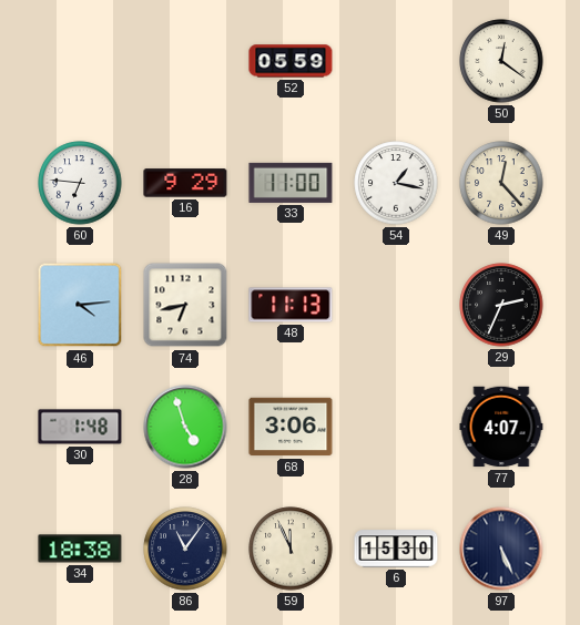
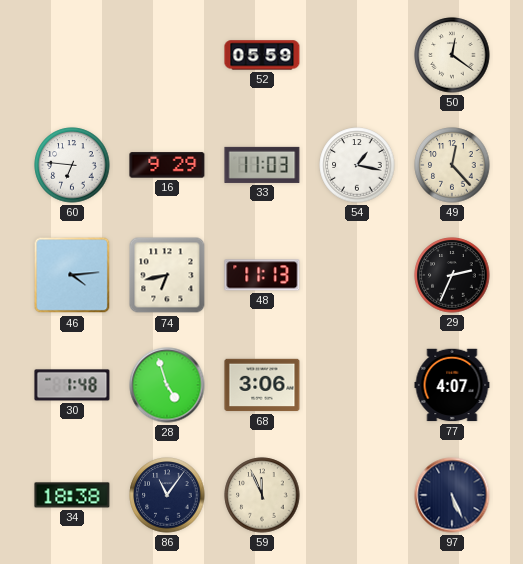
33: 11:00 -> 11:03 (262, 165)
6: 15:30 -> none (396, 549)
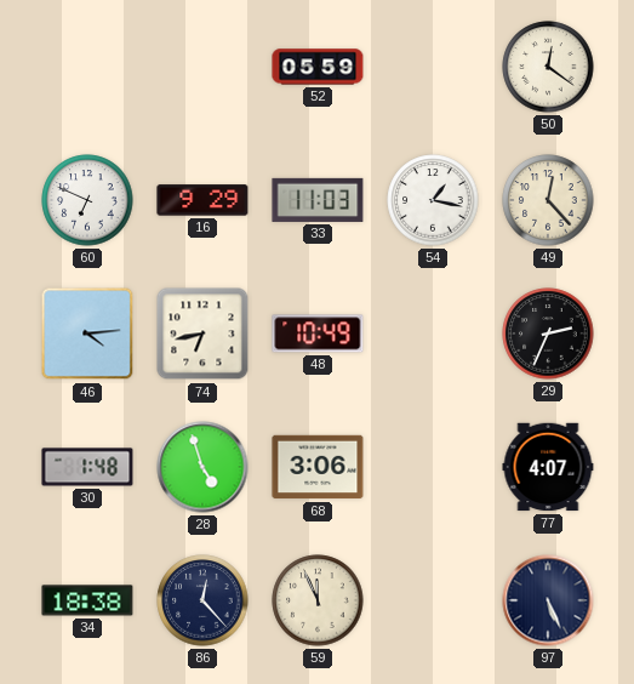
60: 6:46 -> 6:49 (87, 200)
48: 11:13 -> 10:49 (318, 334)
86: 11:06 -> 12:23 (202, 600)
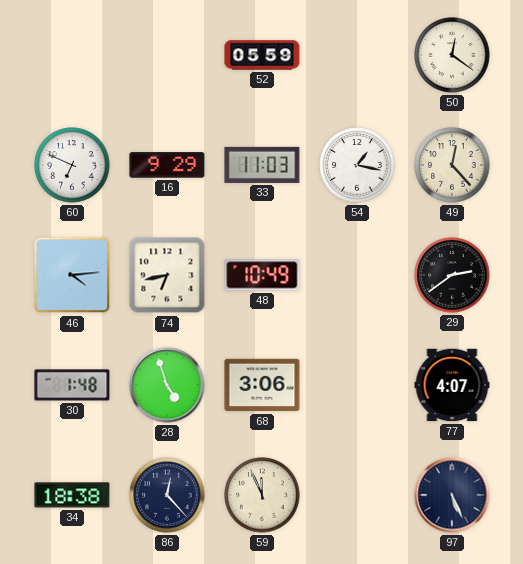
29: 2:34 -> 2:39 (452, 275)
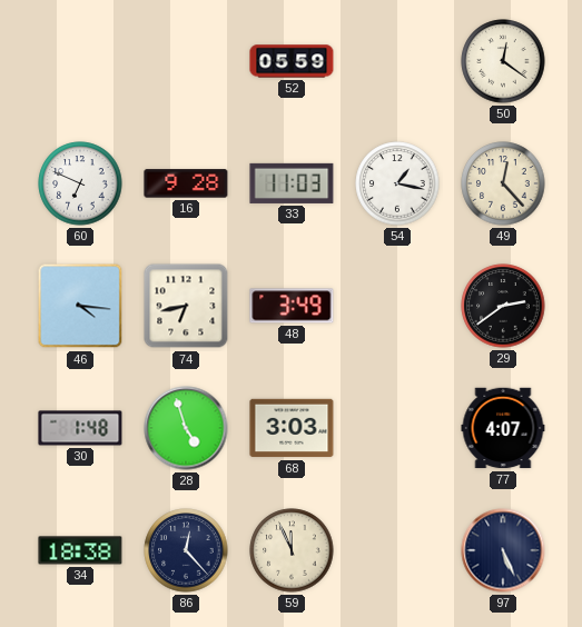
16: 9:29 -> 9:28 (186, 183)
46: 4:14 -> 4:16 (80, 306)
48: 10:49 -> 3:49 (292, 306)
68: 3:06 -> 3:03 (292, 428)
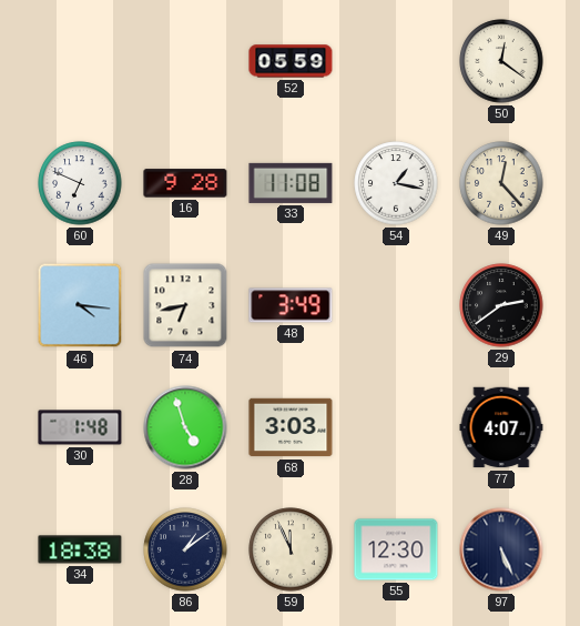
33: 11:03 -> 11:08 (291, 183)
86: 12:23 -> 1:09 (185, 549)
55: none -> 12:30 (396, 549)
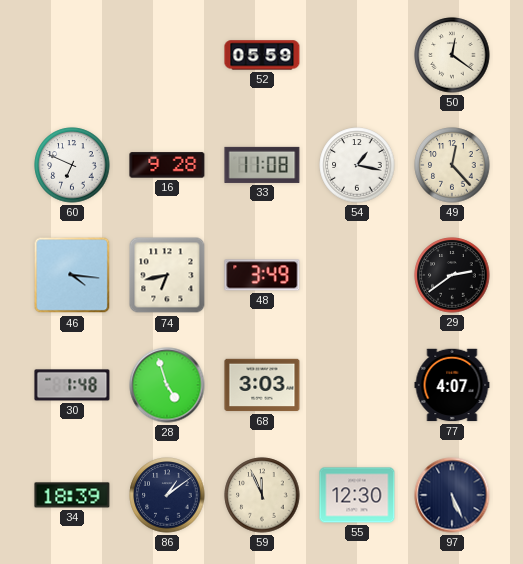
34: 18:38 -> 18:39 (72, 495)
